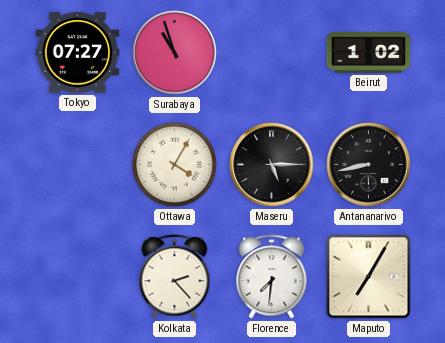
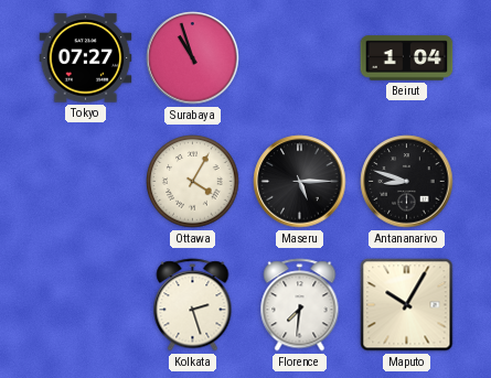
Beirut: 1:02 -> 1:04 (407, 58)
Antananarivo: 8:43 -> 8:48 (407, 182)
Kolkata: 2:23 -> 2:27 (193, 305)
Maputo: 7:05 -> 10:05 (407, 305)
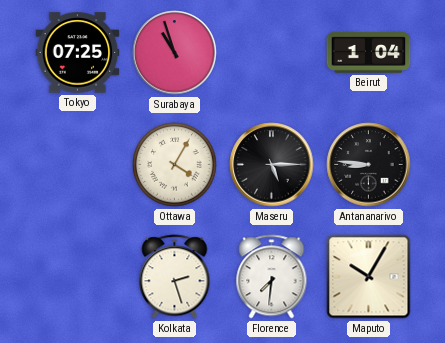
Tokyo: 07:27 -> 07:25 (78, 53)
Antananarivo: 8:48 -> 8:46 (369, 165)
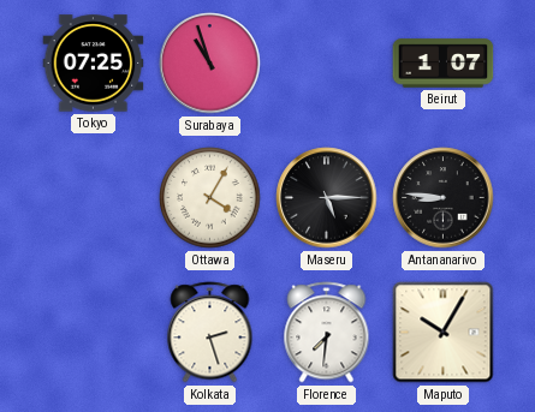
Beirut: 1:04 -> 1:07 (444, 64)
